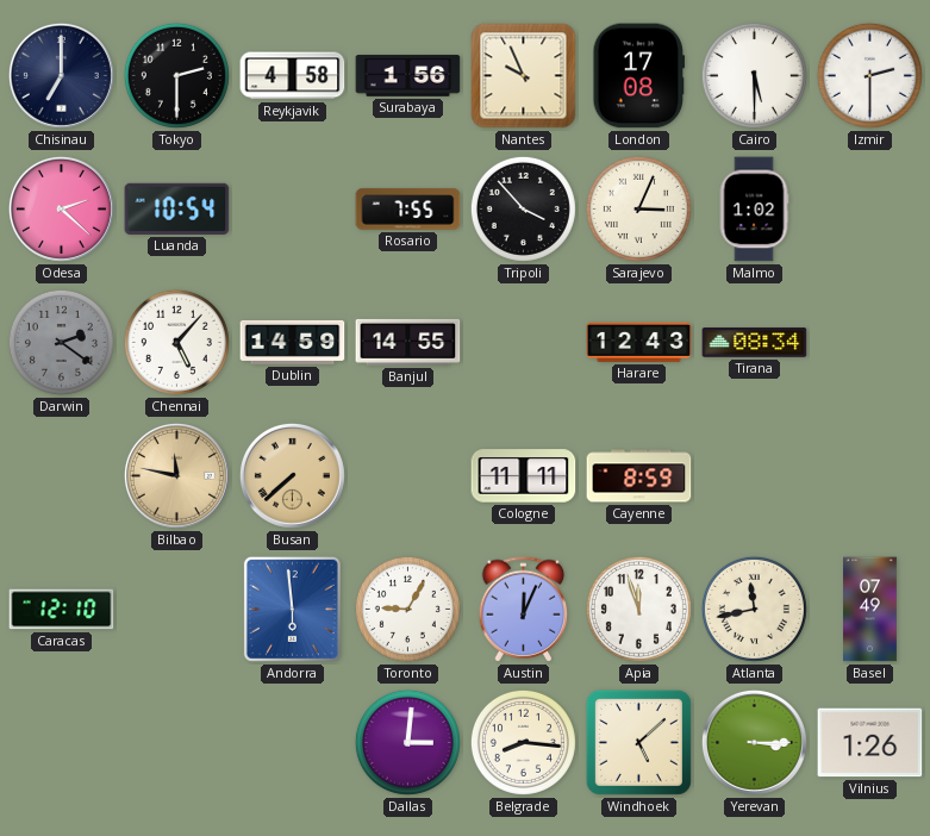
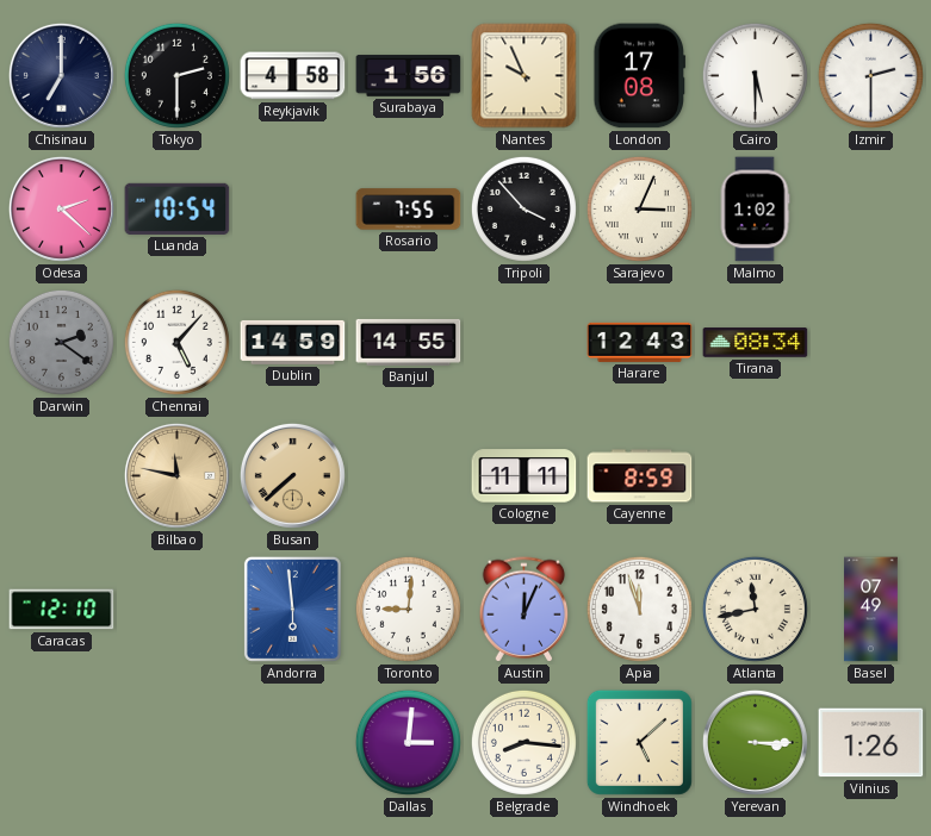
Toronto: 9:05 -> 9:01 (408, 609)
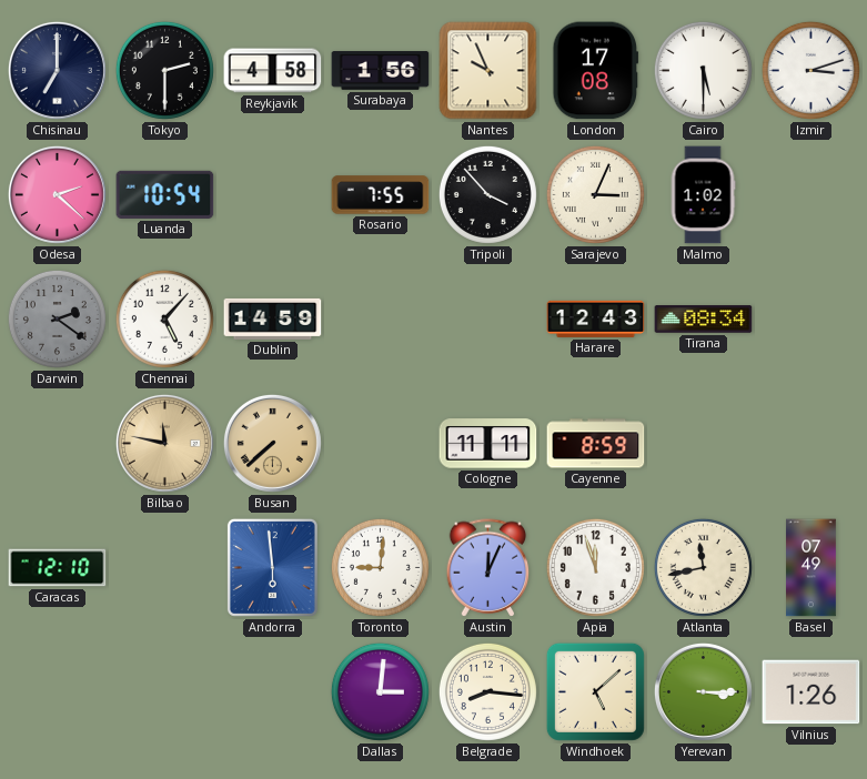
Izmir: 2:30 -> 3:12 (810, 70)
Banjul: 14:55 -> none (409, 342)
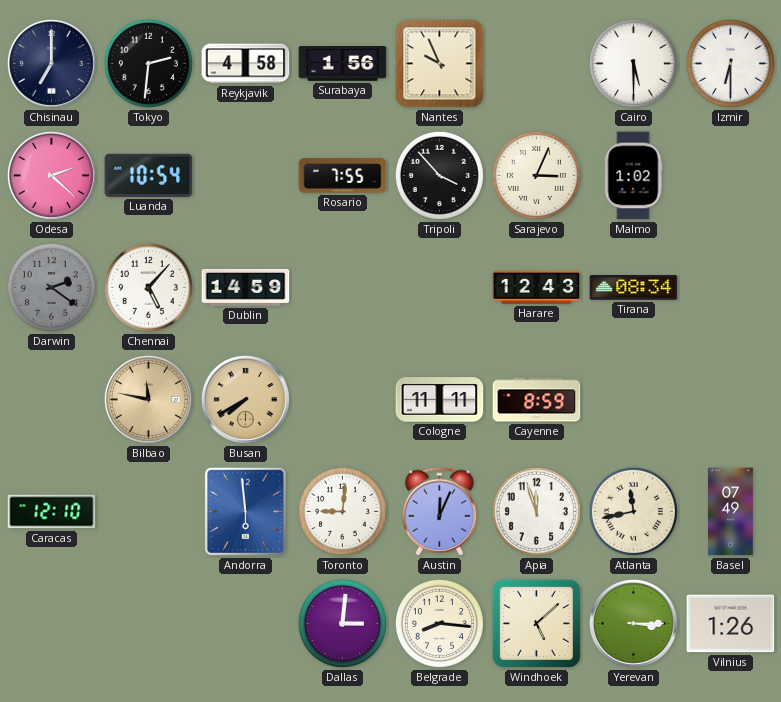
Tokyo: 2:30 -> 2:31 (148, 63)
London: 17:08 -> none (596, 71)
Izmir: 3:12 -> 6:30 (730, 63)
Busan: 7:38 -> 7:40 (245, 399)
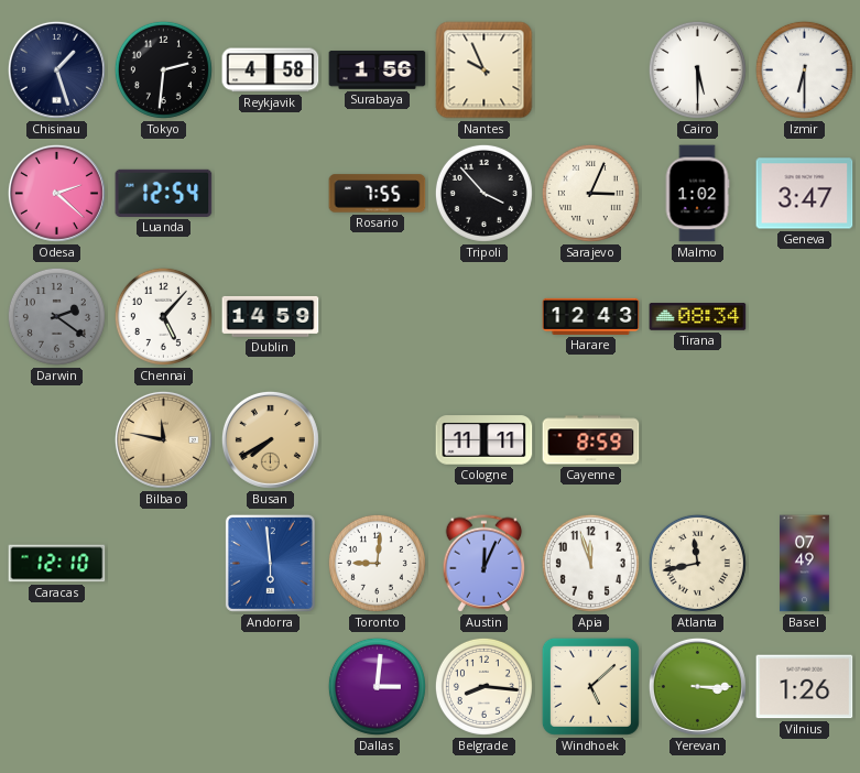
Chisinau: 7:00 -> 1:27 (56, 69)
Luanda: 10:54 -> 12:54 (164, 193)
Geneva: none -> 3:47 (805, 194)
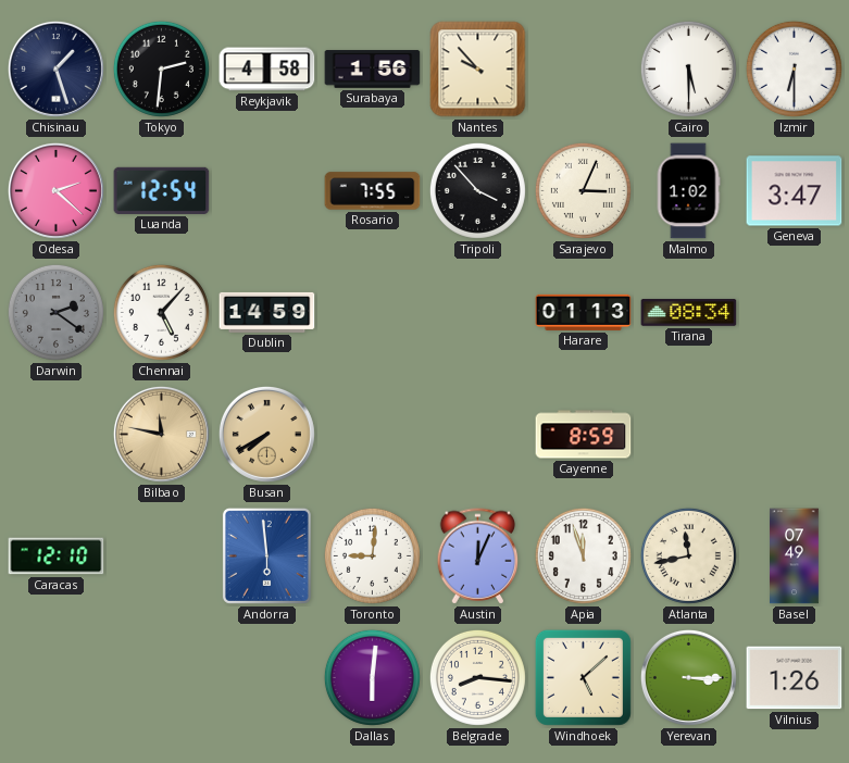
Nantes: 9:56 -> 9:53 (478, 70)
Harare: 12:43 -> 01:13 (584, 312)
Cologne: 11:11 -> none (485, 440)
Dallas: 3:01 -> 6:01 (372, 677)
